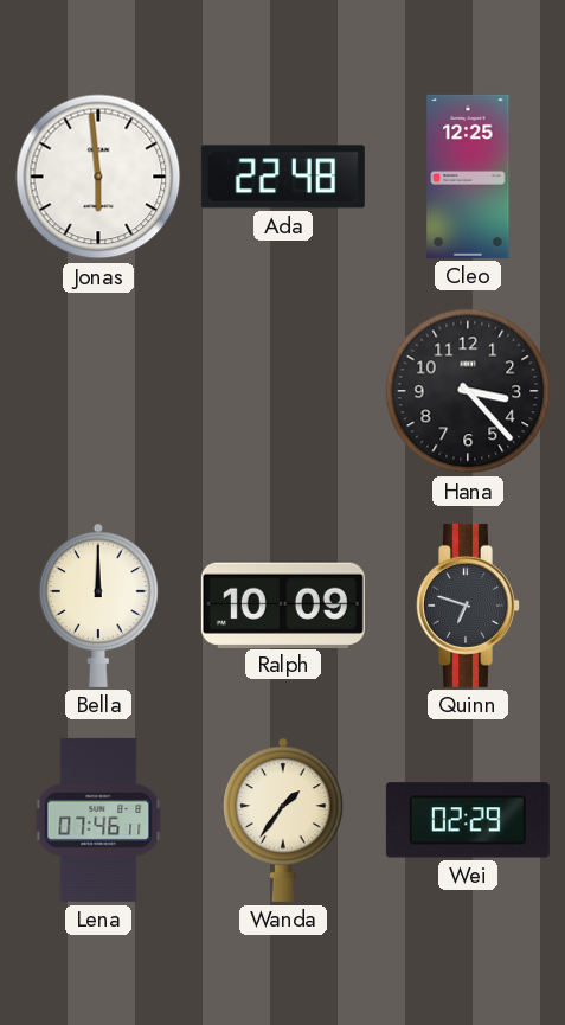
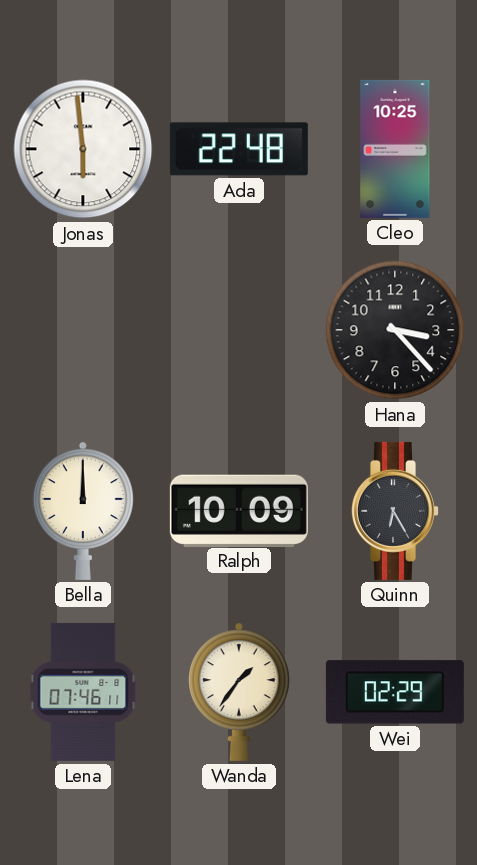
Cleo: 12:25 -> 10:25 (395, 149)
Quinn: 6:48 -> 6:25 (396, 511)
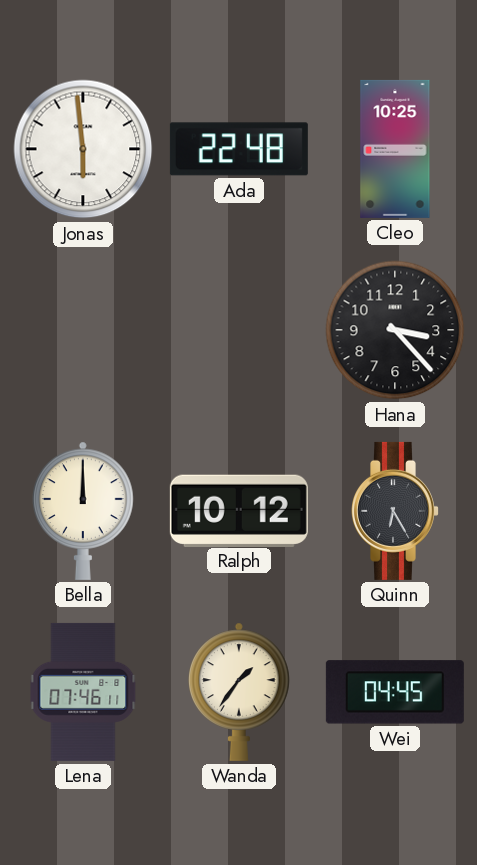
Ralph: 10:09 -> 10:12 (239, 510)
Wei: 02:29 -> 04:45 (395, 692)
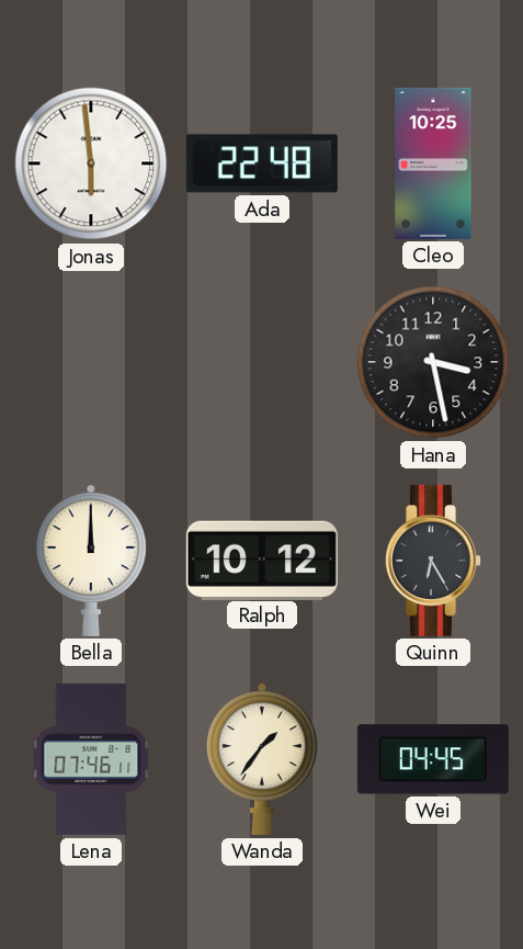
Hana: 3:23 -> 3:28 (433, 362)
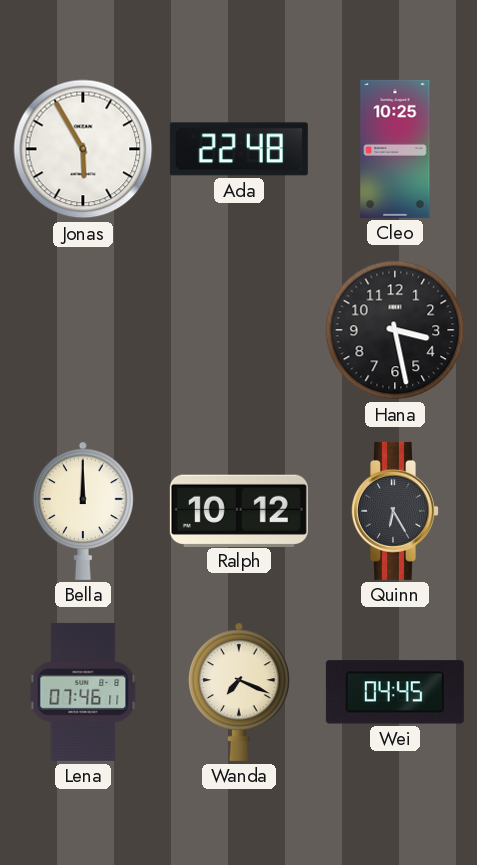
Jonas: 5:59 -> 5:55 (83, 149)
Wanda: 1:36 -> 7:19 (239, 692)
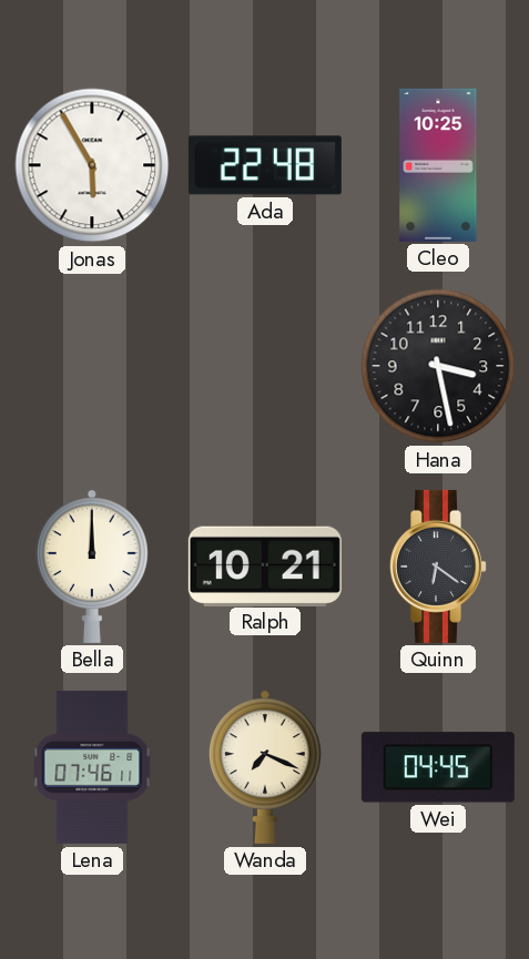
Ralph: 10:12 -> 10:21 (265, 565)
Quinn: 6:25 -> 6:21 (439, 567)
